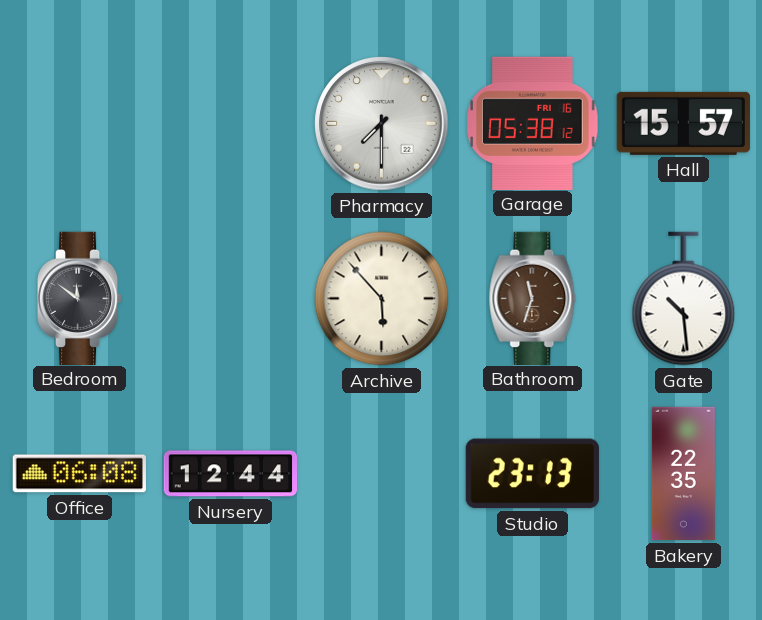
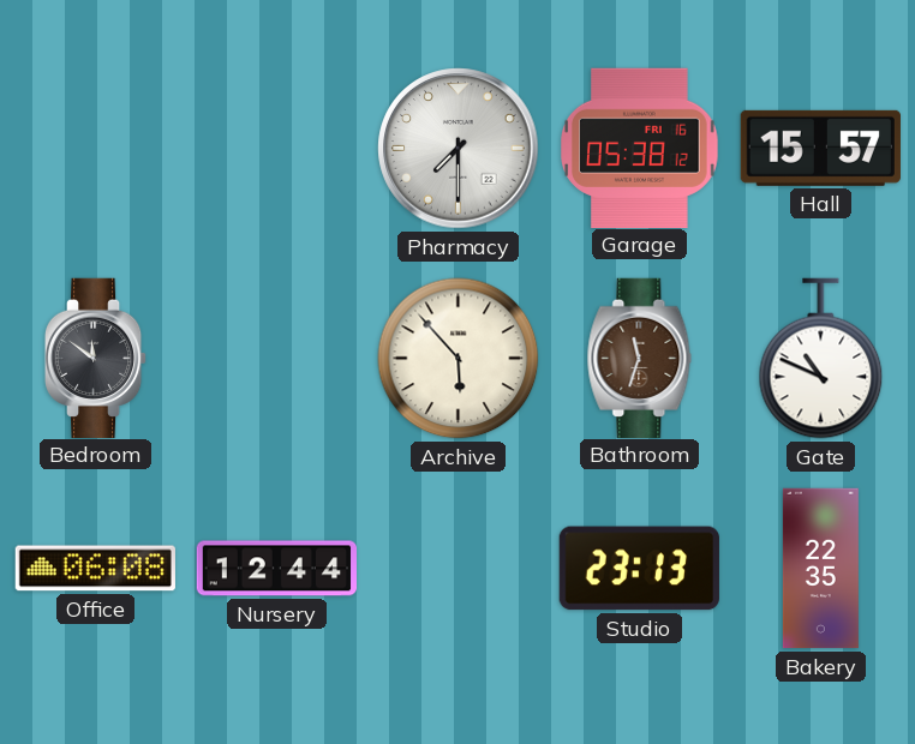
Gate: 10:29 -> 10:49 (821, 359)
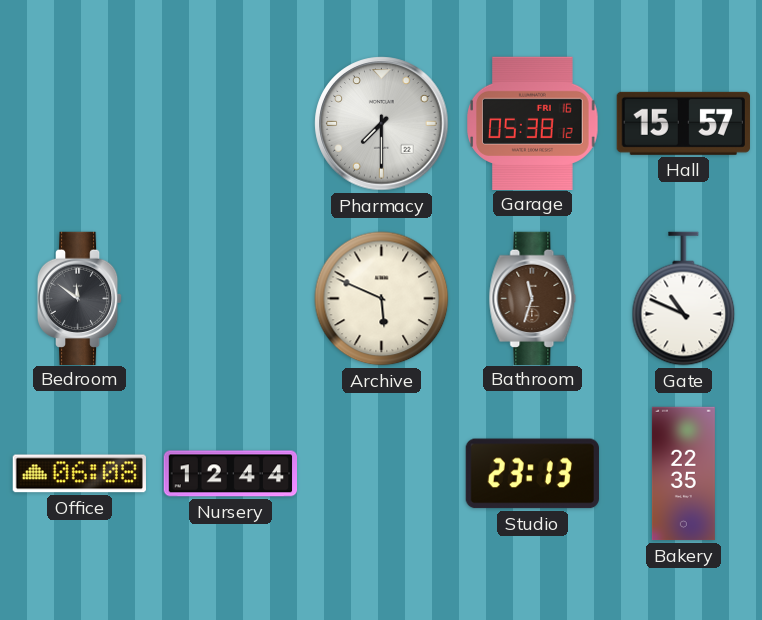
Archive: 5:53 -> 5:49 (382, 299)
